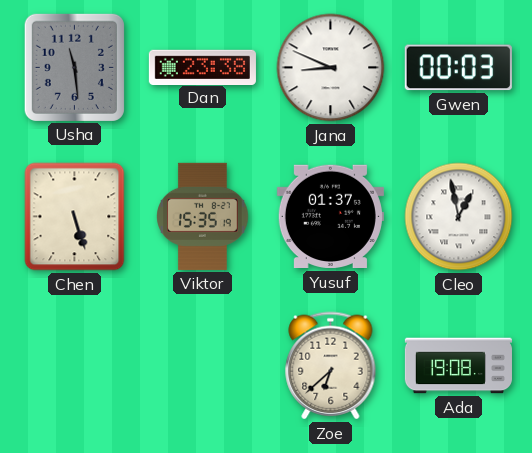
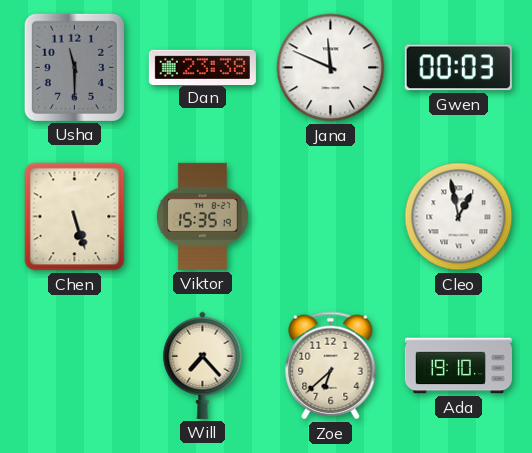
Usha: 11:29 -> 11:30 (74, 67)
Jana: 8:49 -> 11:49 (331, 68)
Yusuf: 01:37 -> none (330, 217)
Will: none -> 7:23 (203, 365)
Ada: 19:08 -> 19:10 (458, 366)
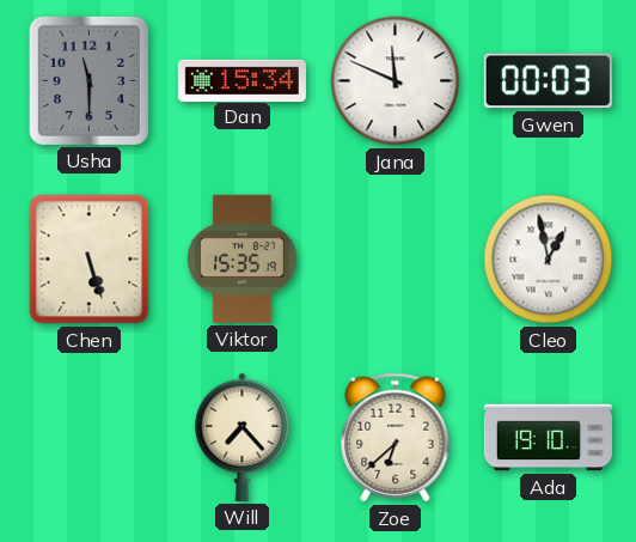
Dan: 23:38 -> 15:34 (241, 80)
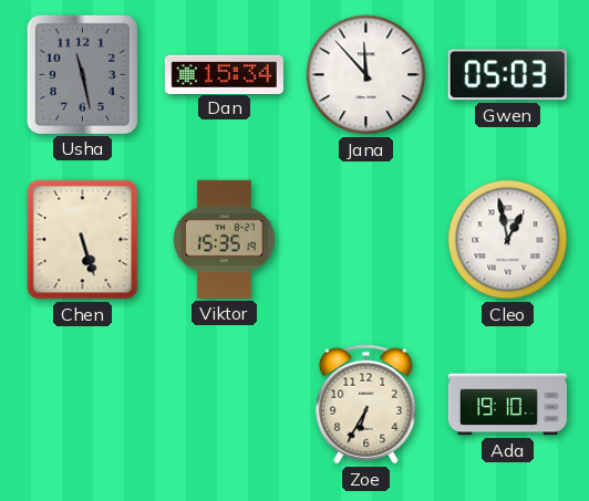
Usha: 11:30 -> 11:28 (82, 74)
Jana: 11:49 -> 11:53 (366, 75)
Gwen: 00:03 -> 05:03 (507, 75)
Will: 7:23 -> none (243, 437)
Zoe: 6:38 -> 6:35 (366, 405)
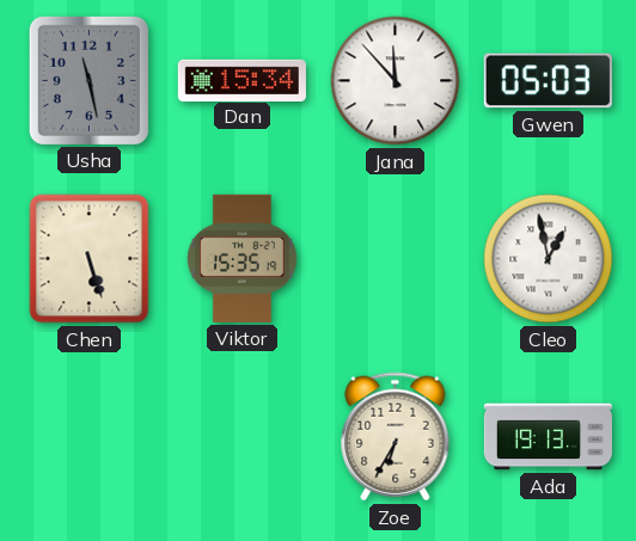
Ada: 19:10 -> 19:13 (548, 437)
